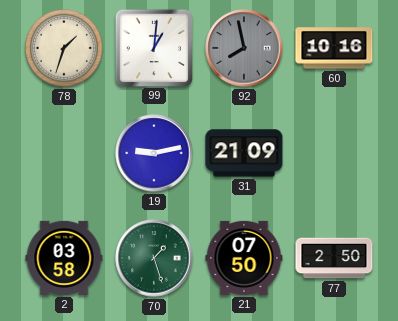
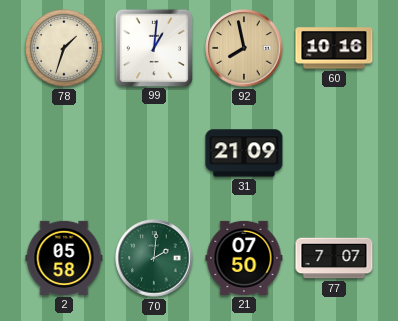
92 dial: grey -> champagne (244, 48)
19: 9:13 -> none (154, 153)
2: 03:58 -> 05:58 (64, 258)
70: 1:27 -> 2:01 (154, 258)
77: 2:50 -> 7:07 (334, 258)
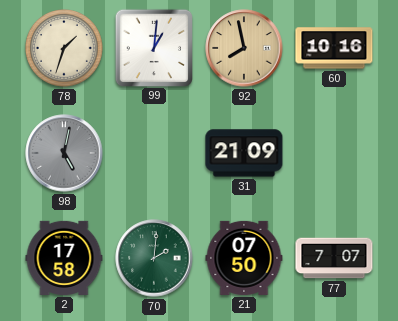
98: none -> 5:02 (64, 153)
2: 05:58 -> 17:58 (64, 258)
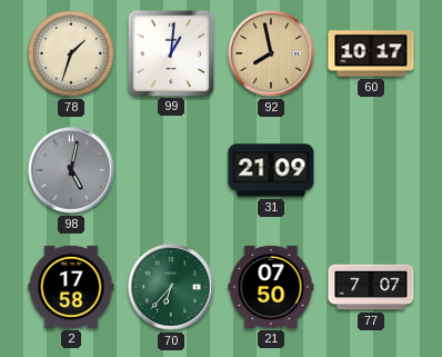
60: 10:16 -> 10:17 (371, 53)
70: 2:01 -> 6:37 (171, 287)
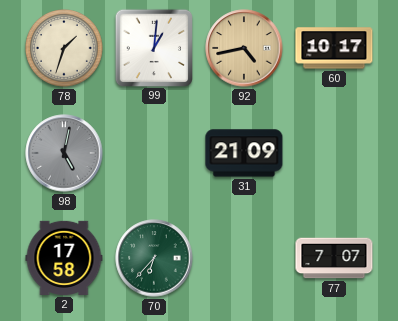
92: 7:58 -> 4:43 (244, 48)
21: 07:50 -> none (271, 287)
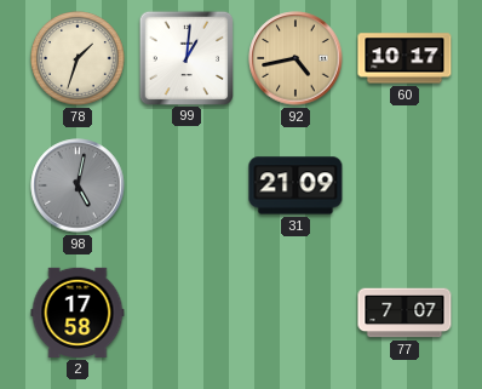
70: 6:37 -> none (154, 258)
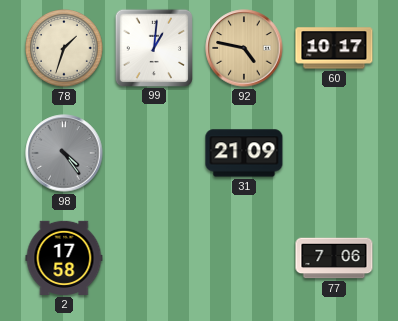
92: 4:43 -> 4:47 (244, 48)
98: 5:02 -> 4:24 (64, 153)
77: 7:07 -> 7:06 (334, 258)
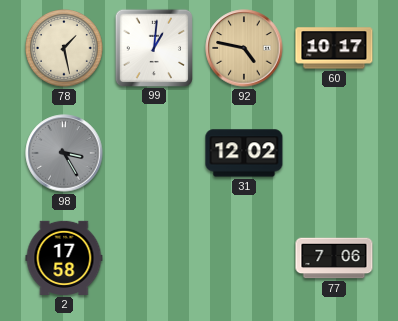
78: 1:33 -> 1:28 (64, 48)
98: 4:24 -> 3:25 (64, 153)
31: 21:09 -> 12:02 (244, 153)
